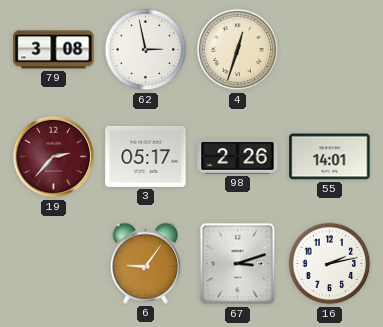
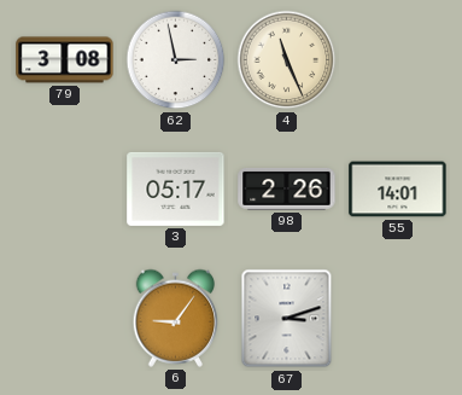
4: 12:33 -> 11:26 (287, 60)
19: 2:37 -> none (54, 157)
16: 2:13 -> none (330, 264)
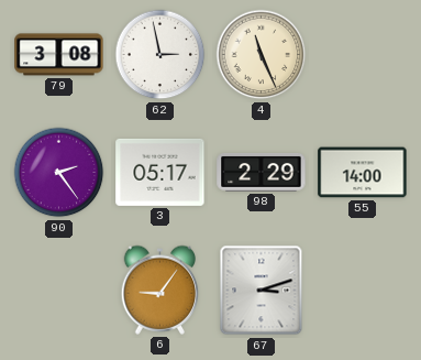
90: none -> 2:24 (59, 173)
98: 2:26 -> 2:29 (262, 173)
55: 14:01 -> 14:00 (363, 173)
